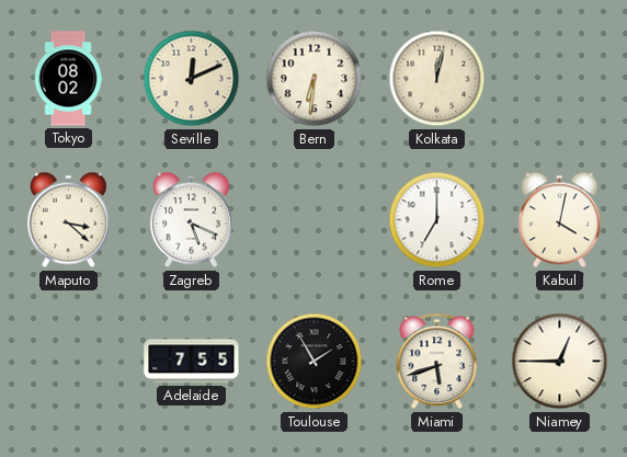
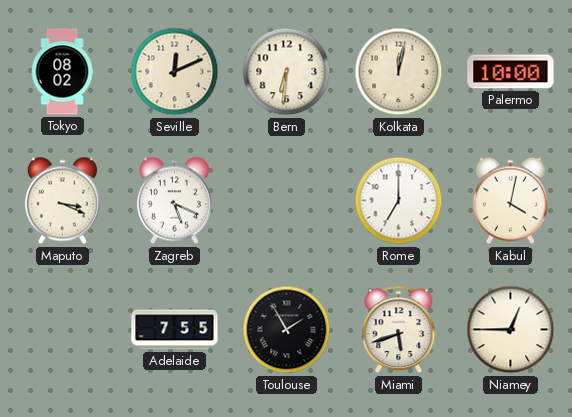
Palermo: none -> 10:00 (511, 72)
Maputo: 3:22 -> 3:19 (62, 201)
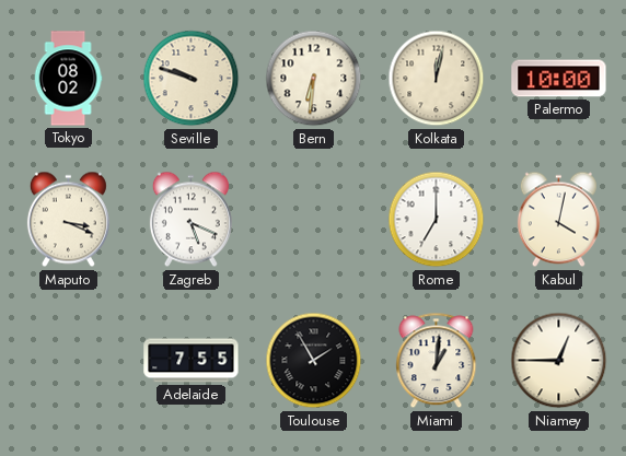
Seville: 12:11 -> 9:48 (192, 79)
Miami: 5:42 -> 1:01 (437, 361)
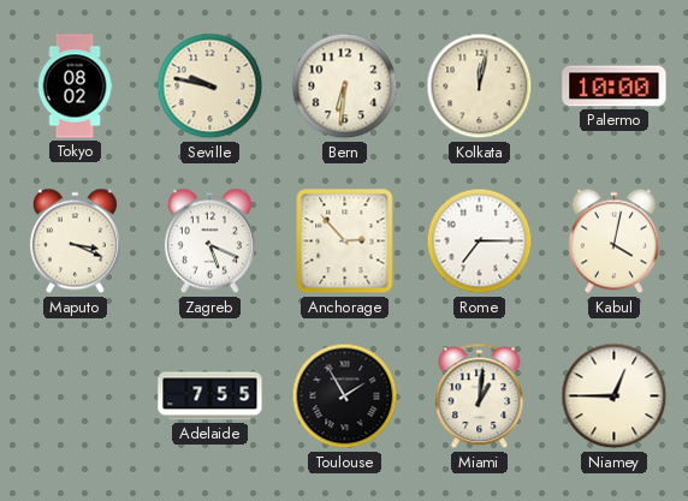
Seville: 9:48 -> 9:47 (210, 87)
Anchorage: none -> 2:53 (345, 241)
Rome: 7:00 -> 7:15 (480, 241)
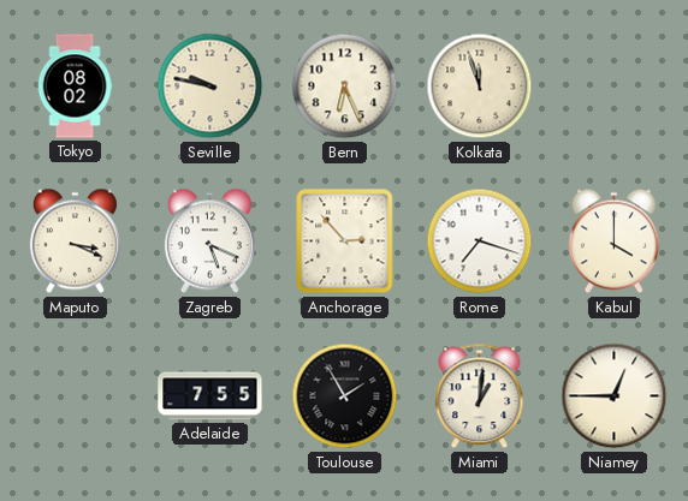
Bern: 6:31 -> 6:26 (345, 87)
Kolkata: 12:02 -> 11:57 (480, 87)
Palermo: 10:00 -> none (615, 87)
Rome: 7:15 -> 7:18 (480, 241)
Kabul: 4:02 -> 4:00 (613, 241)
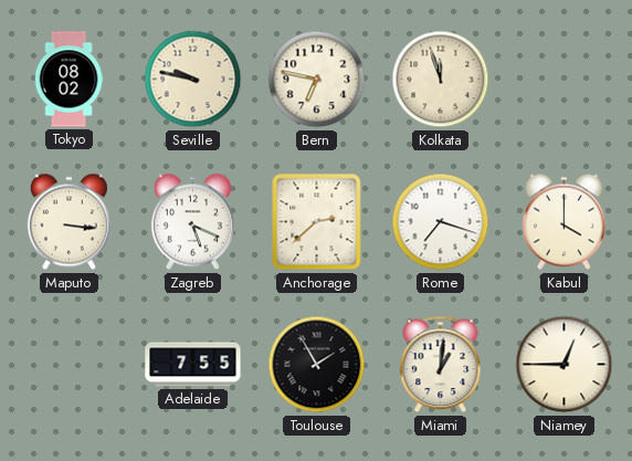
Bern: 6:26 -> 6:47 (317, 80)
Maputo: 3:19 -> 3:16 (69, 222)
Anchorage: 2:53 -> 2:38 (317, 222)
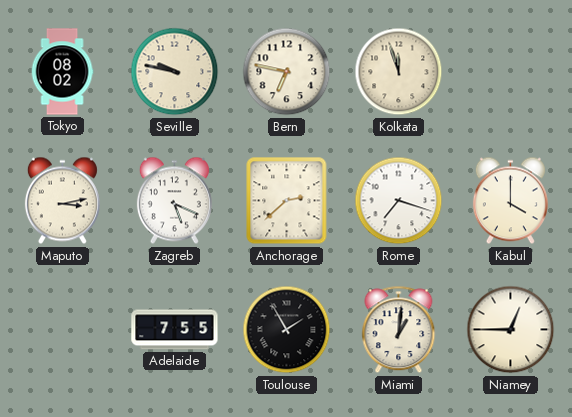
Maputo: 3:16 -> 3:13 (62, 201)
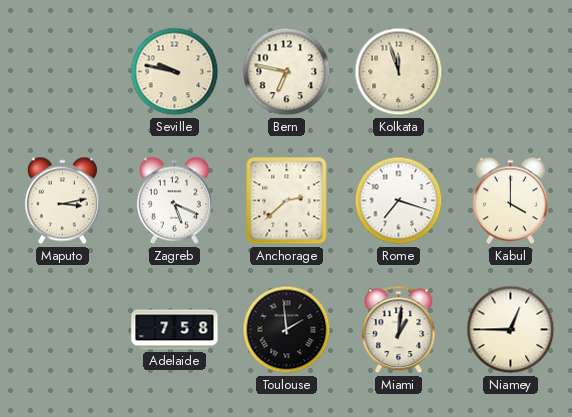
Tokyo: 08:02 -> none (62, 72)
Adelaide: 7:55 -> 7:58 (175, 330)
Toulouse: 1:55 -> 1:59 (287, 330)
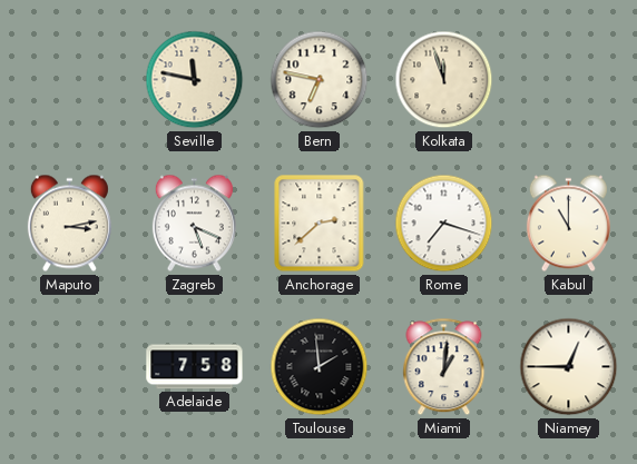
Seville: 9:47 -> 11:47 (195, 80)
Kabul: 4:00 -> 11:00 (568, 224)
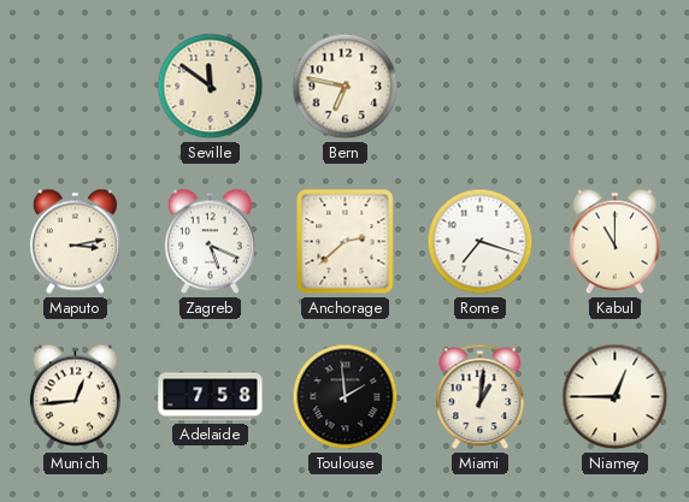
Seville: 11:47 -> 11:51 (211, 87)
Kolkata: 11:57 -> none (444, 80)
Munich: none -> 12:44 (75, 397)
